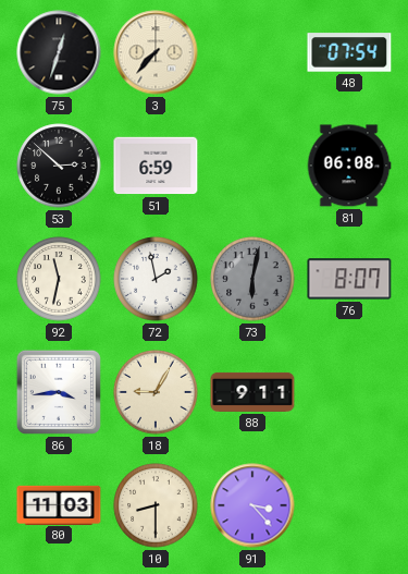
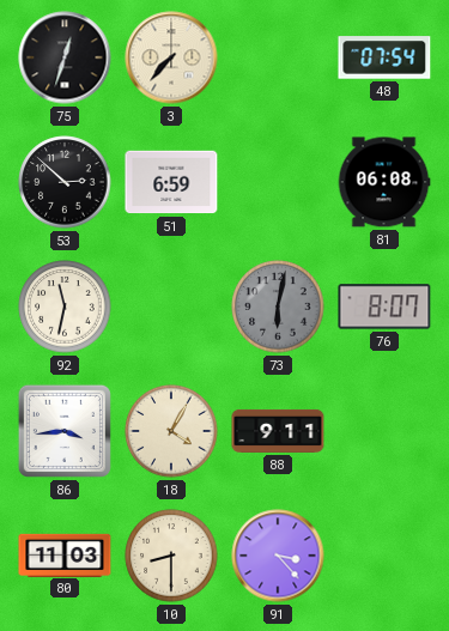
72: 1:58 -> none (156, 279)
18: 9:05 -> 4:05 (171, 431)
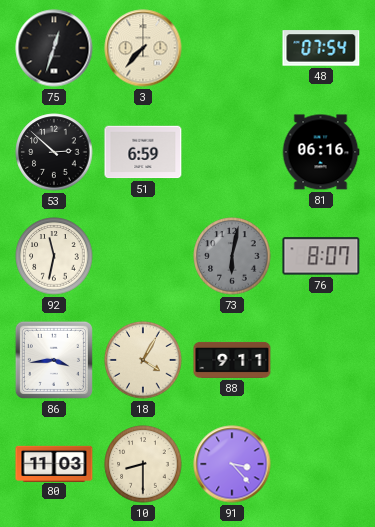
81: 06:08 -> 06:16 (321, 152)
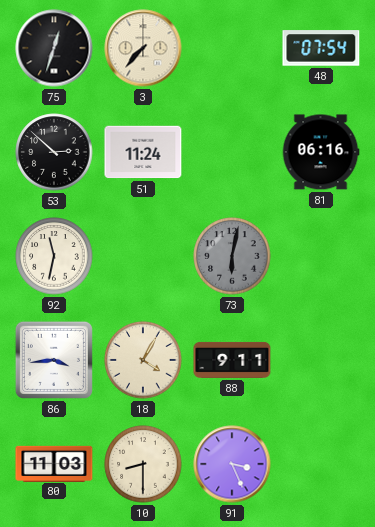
51: 6:59 -> 11:24 (143, 152)
76: 8:07 -> none (321, 256)
91: 3:23 -> 3:26 (232, 464)
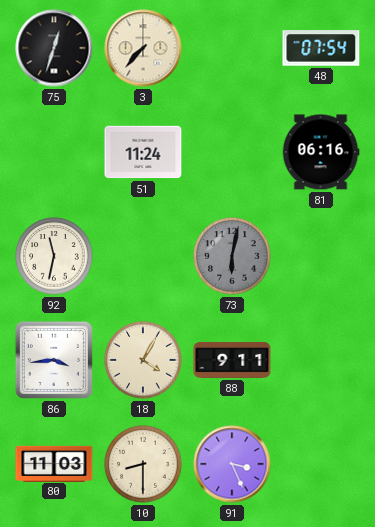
53: 2:52 -> none (54, 152)
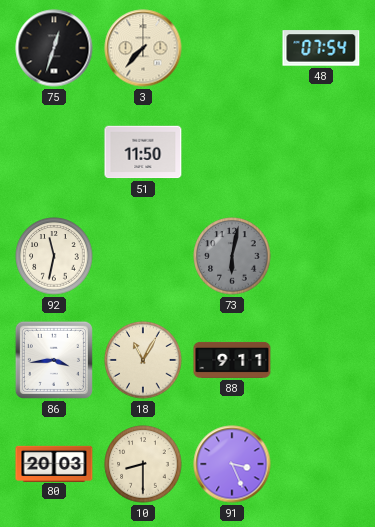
51: 11:24 -> 11:50 (143, 152)
81: 06:16 -> none (321, 152)
18: 4:05 -> 11:05 (143, 360)
80: 11:03 -> 20:03 (54, 463)
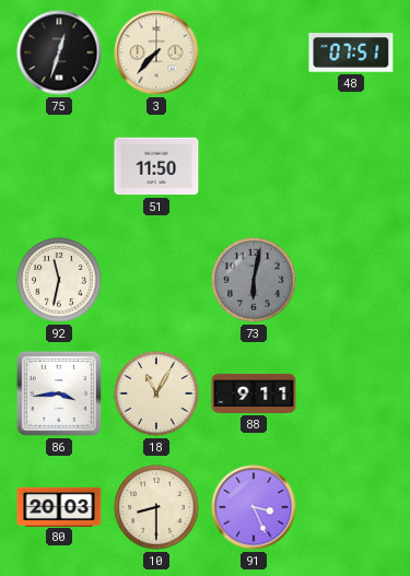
48: 07:54 -> 07:51 (351, 52)
